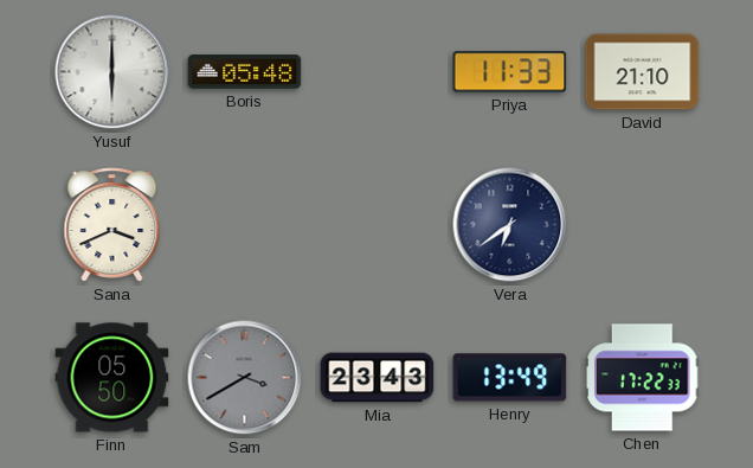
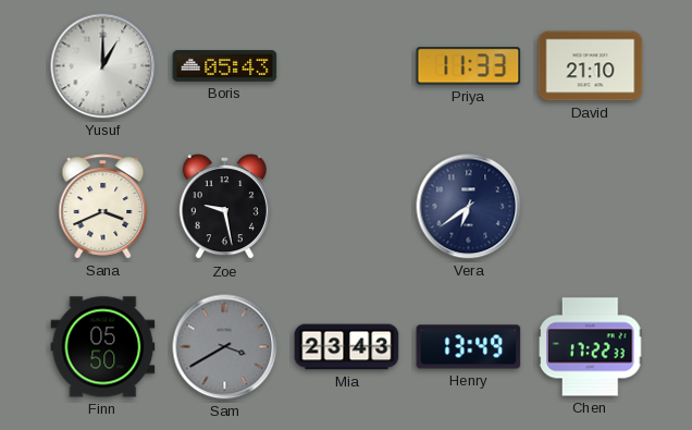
Yusuf: 6:00 -> 1:00 (103, 66)
Boris: 05:48 -> 05:43 (225, 66)
Zoe: none -> 9:28 (224, 207)
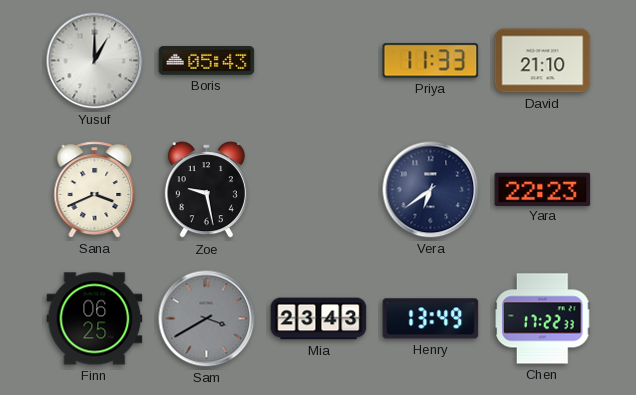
Yara: none -> 22:23 (543, 189)
Finn: 05:50 -> 06:25 (95, 319)
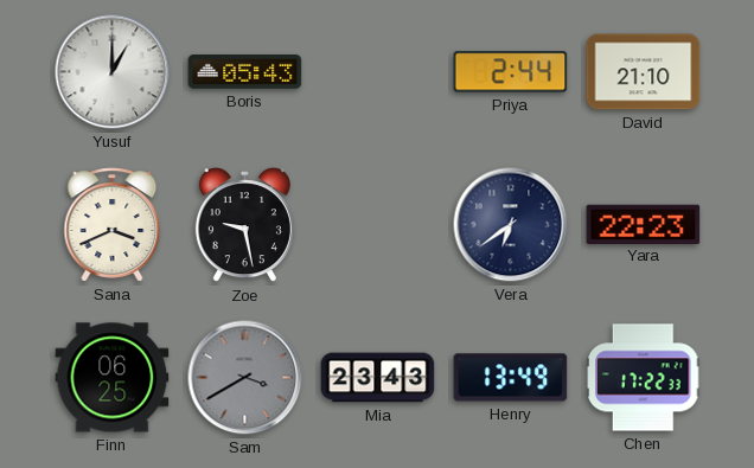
Priya: 11:33 -> 2:44 (511, 72)
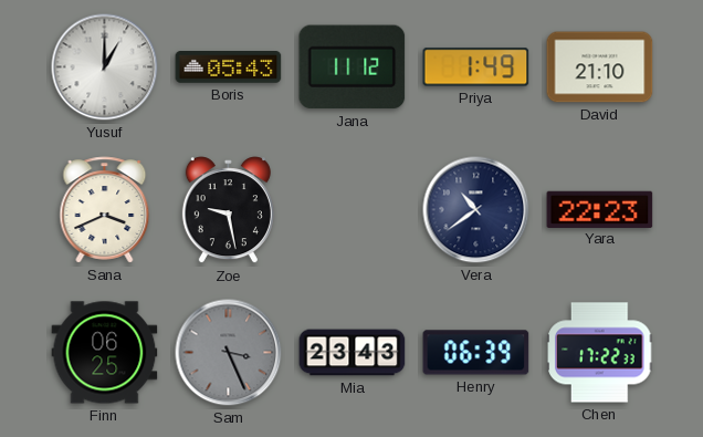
Jana: none -> 11:12 (353, 67)
Priya: 2:44 -> 1:49 (476, 67)
Vera: 6:39 -> 10:39 (476, 210)
Sam: 3:40 -> 3:26 (229, 353)
Henry: 13:49 -> 06:39 (476, 353)
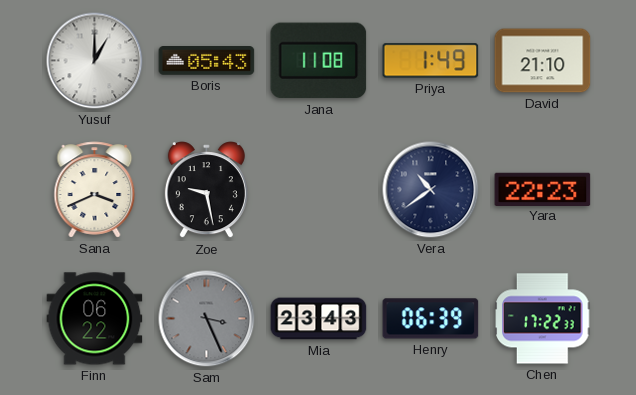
Jana: 11:12 -> 11:08 (319, 61)
Finn: 06:25 -> 06:22 (95, 319)
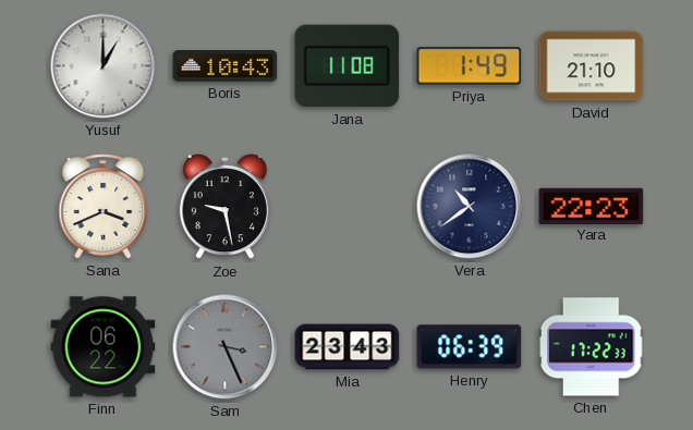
Boris: 05:43 -> 10:43 (226, 66)
